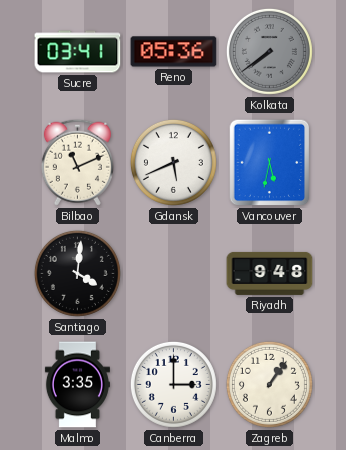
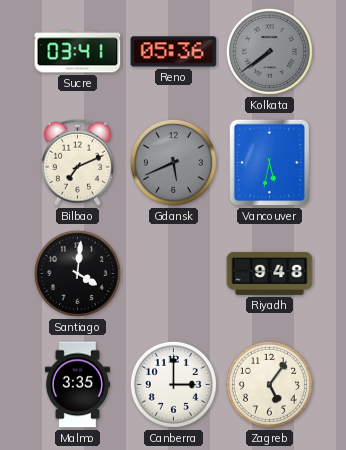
Bilbao: 11:11 -> 7:11 (77, 162)
Gdansk dial: white -> grey (173, 162)
Zagreb: 1:06 -> 5:06 (269, 384)
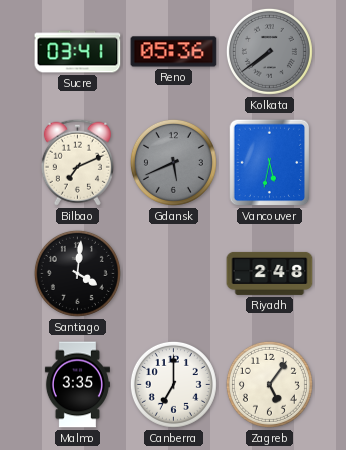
Riyadh: 9:48 -> 2:48 (270, 273)
Canberra: 3:00 -> 7:00 (173, 384)
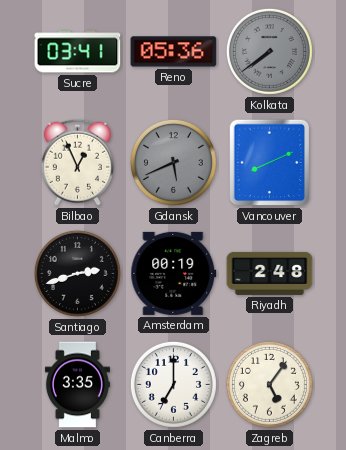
Bilbao: 7:11 -> 12:56 (77, 162)
Vancouver: 5:32 -> 8:11 (270, 163)
Santiago: 4:01 -> 2:42 (77, 273)
Amsterdam: none -> 00:19 (174, 273)
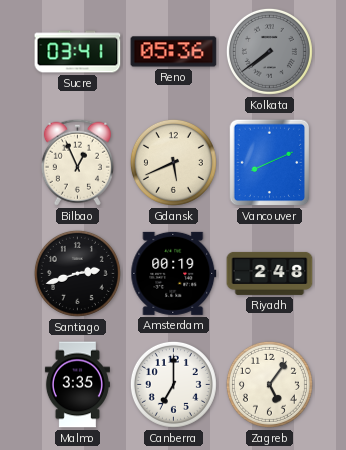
Gdansk dial: grey -> cream (173, 162)
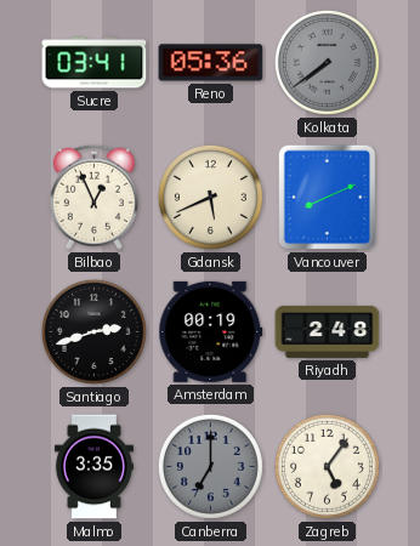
Canberra dial: white -> grey (210, 466)
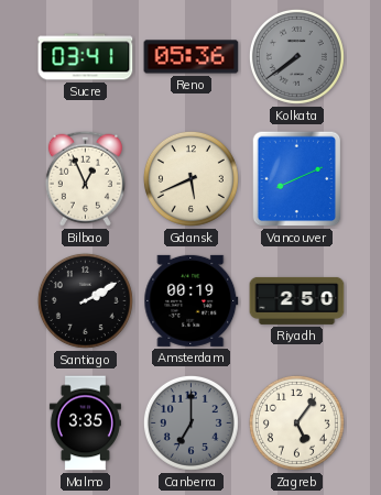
Santiago: 2:42 -> 2:10 (85, 300)
Riyadh: 2:48 -> 2:50 (297, 300)
